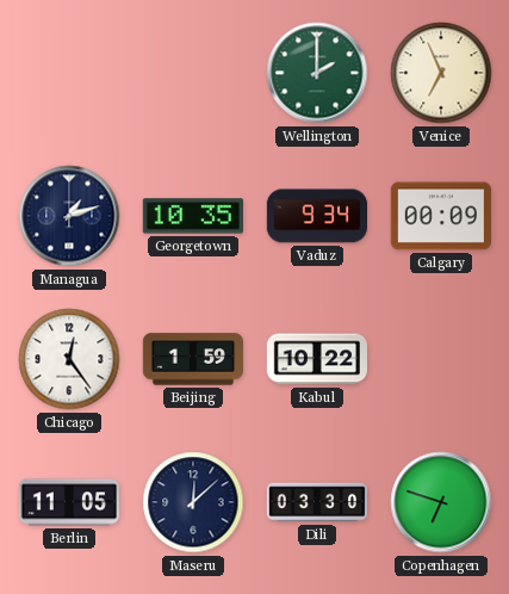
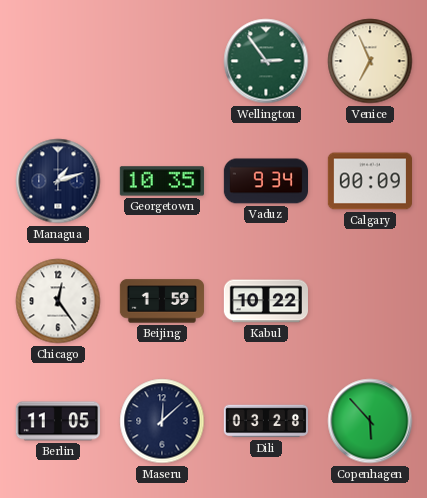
Wellington: 2:00 -> 2:54 (266, 61)
Dili: 03:30 -> 03:28 (265, 421)
Copenhagen: 6:48 -> 5:53 (370, 421)
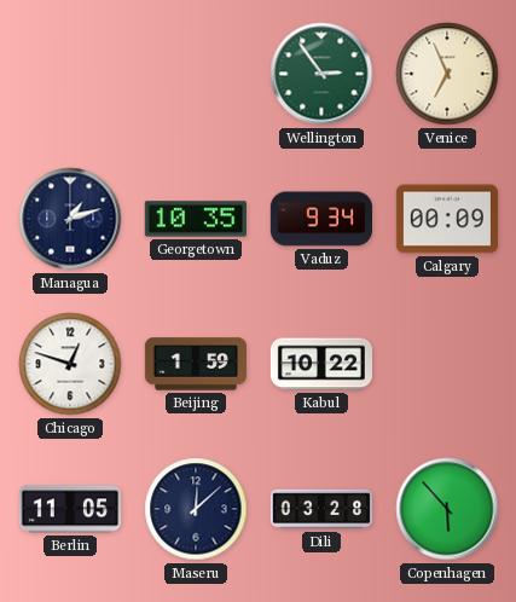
Chicago: 12:24 -> 12:48 (70, 364)
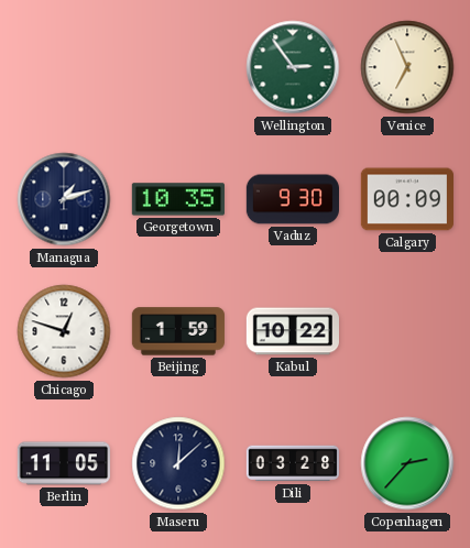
Vaduz: 9:34 -> 9:30 (292, 199)
Copenhagen: 5:53 -> 2:37 (407, 463)
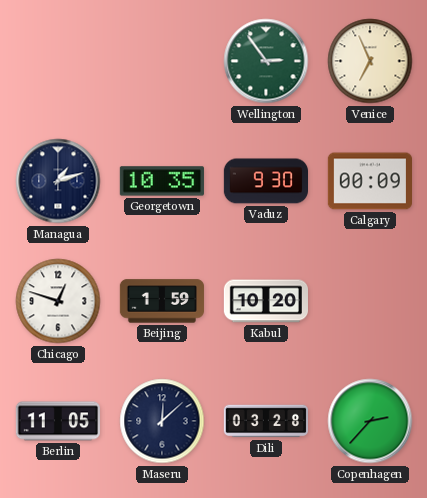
Kabul: 10:22 -> 10:20 (265, 301)
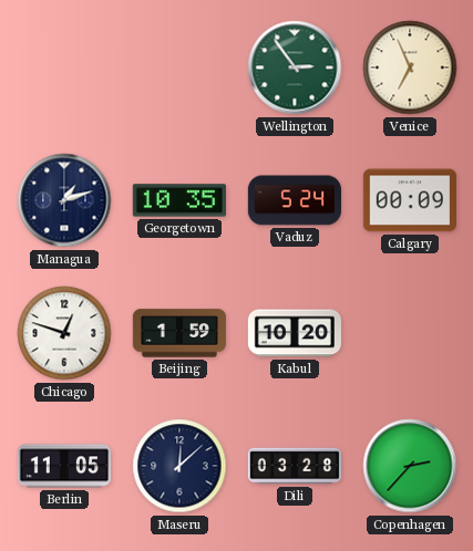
Vaduz: 9:30 -> 5:24 (294, 200)
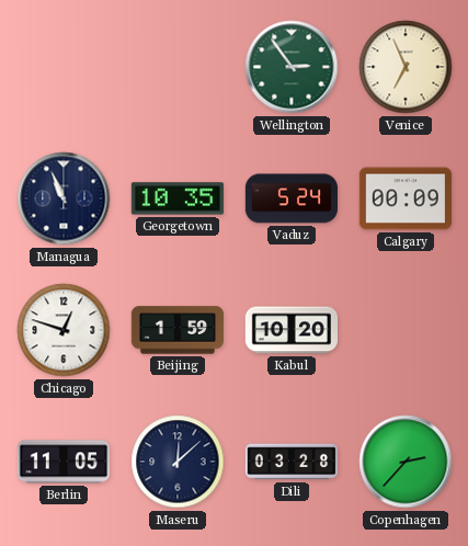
Managua: 1:12 -> 10:56 (64, 198)
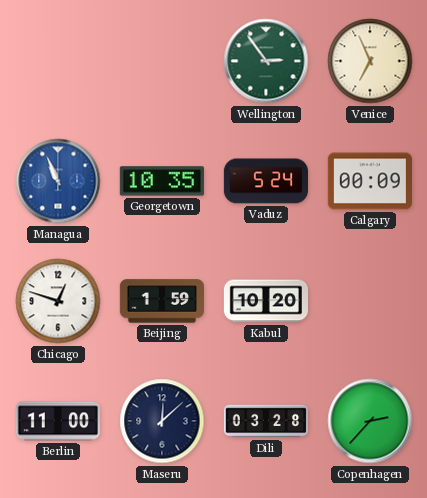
Managua dial: navy -> blue (58, 181)
Berlin: 11:05 -> 11:00 (57, 421)
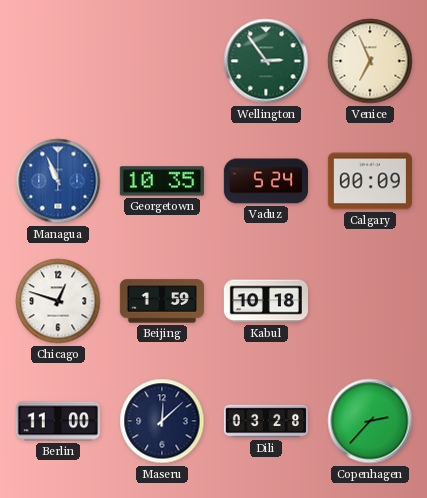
Kabul: 10:20 -> 10:18 (265, 301)
